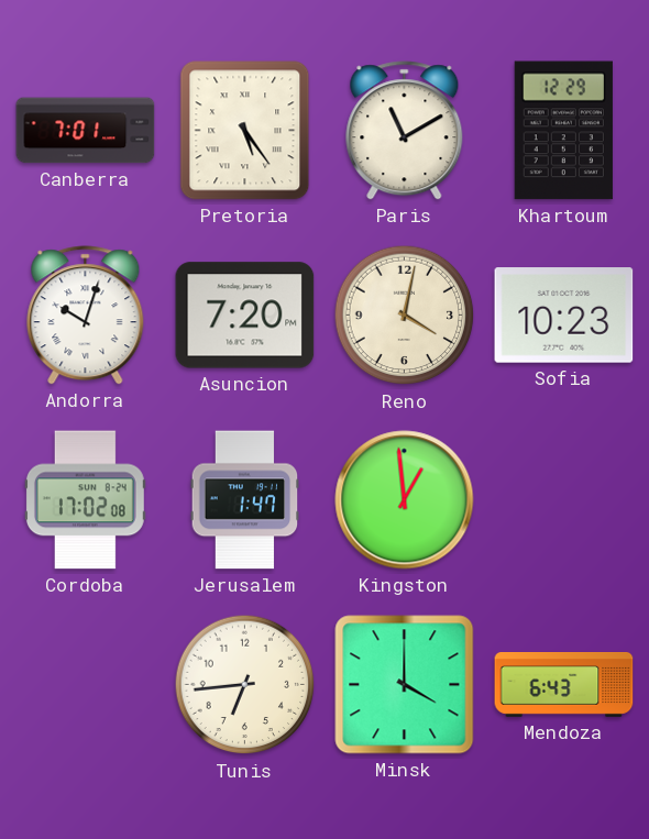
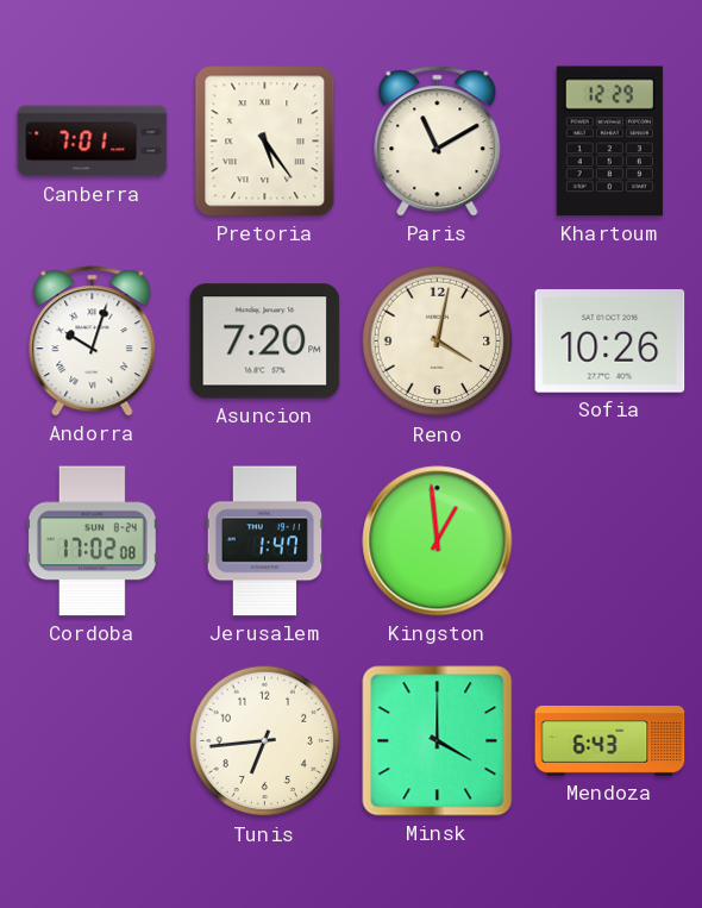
Sofia: 10:23 -> 10:26 (610, 342)
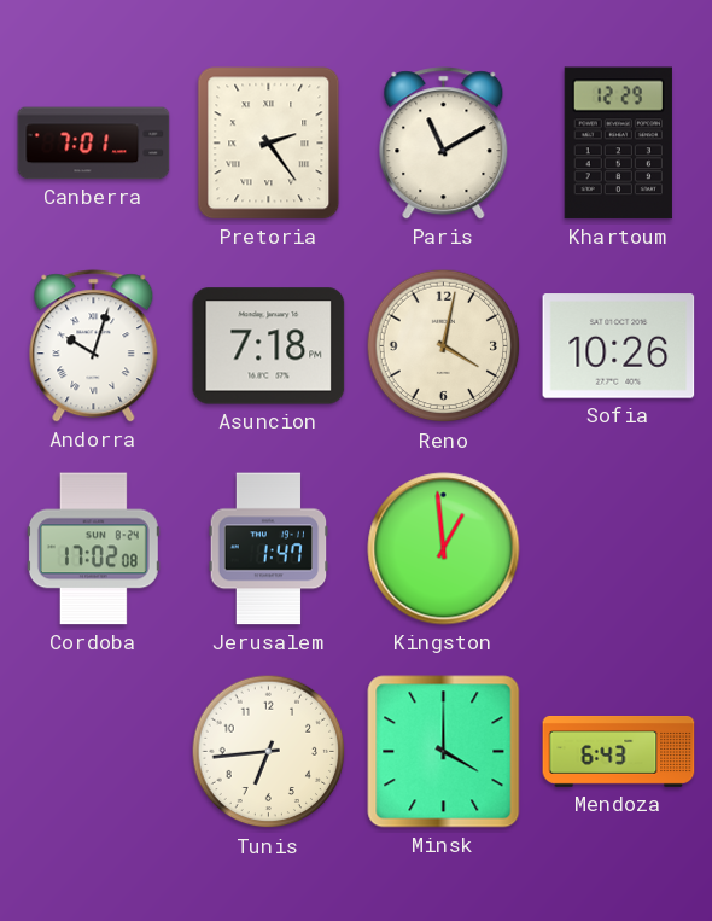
Pretoria: 5:24 -> 2:24 (269, 144)
Asuncion: 7:20 -> 7:18 (269, 346)
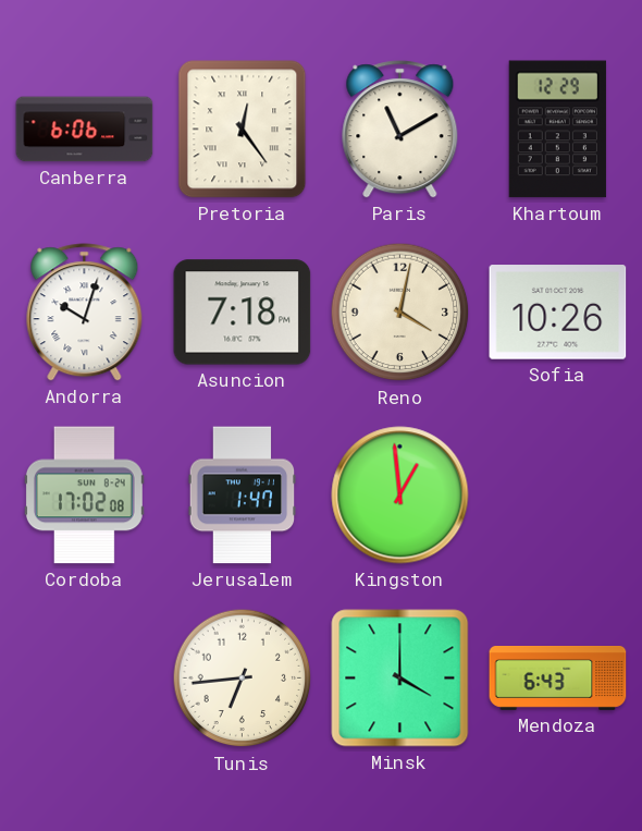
Canberra: 7:01 -> 6:06 (85, 130)
Pretoria: 2:24 -> 12:24 (243, 130)
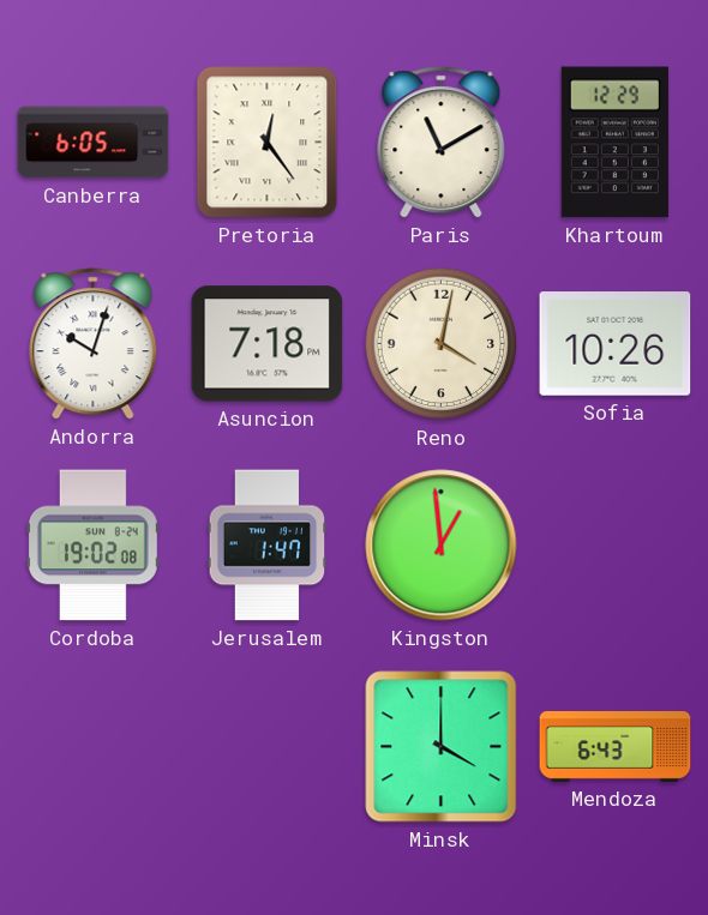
Canberra: 6:06 -> 6:05 (94, 143)
Cordoba: 17:02 -> 19:02 (92, 546)
Tunis: 6:44 -> none (243, 679)
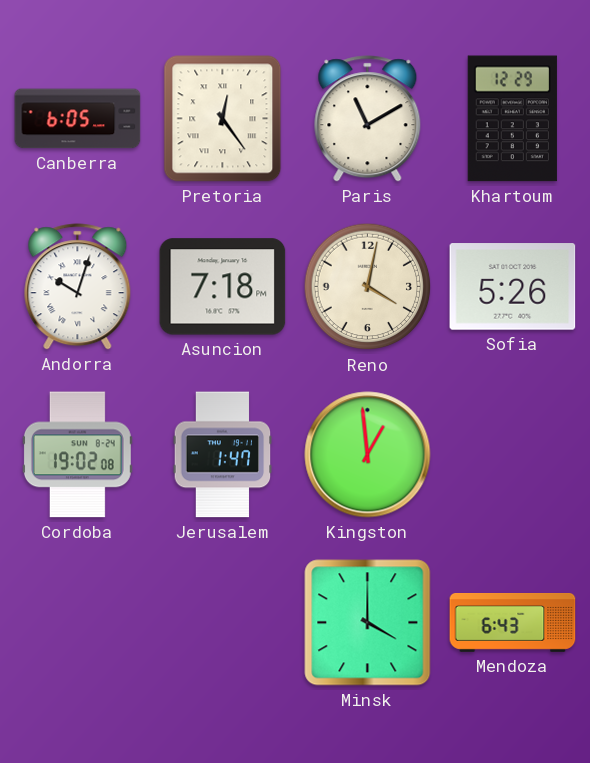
Sofia: 10:26 -> 5:26 (513, 287)
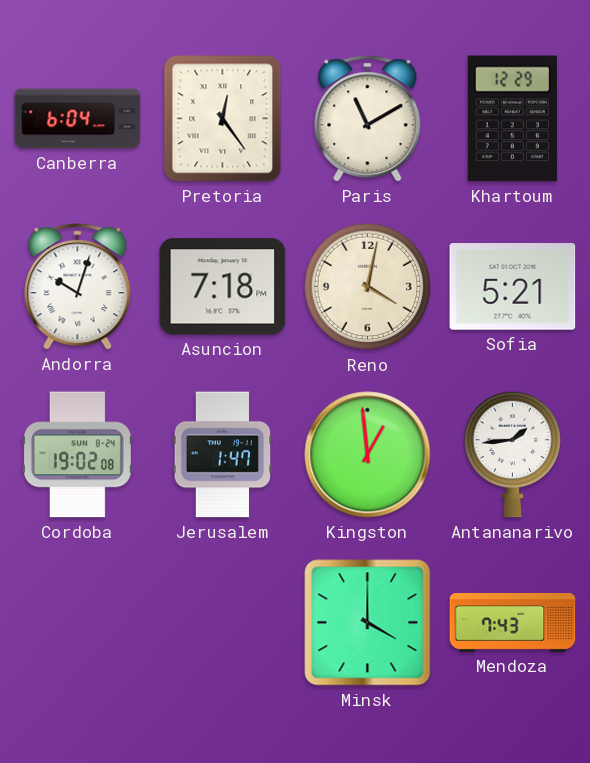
Canberra: 6:05 -> 6:04 (78, 119)
Sofia: 5:26 -> 5:21 (513, 287)
Antananarivo: none -> 1:44 (513, 454)
Mendoza: 6:43 -> 7:43 (513, 623)
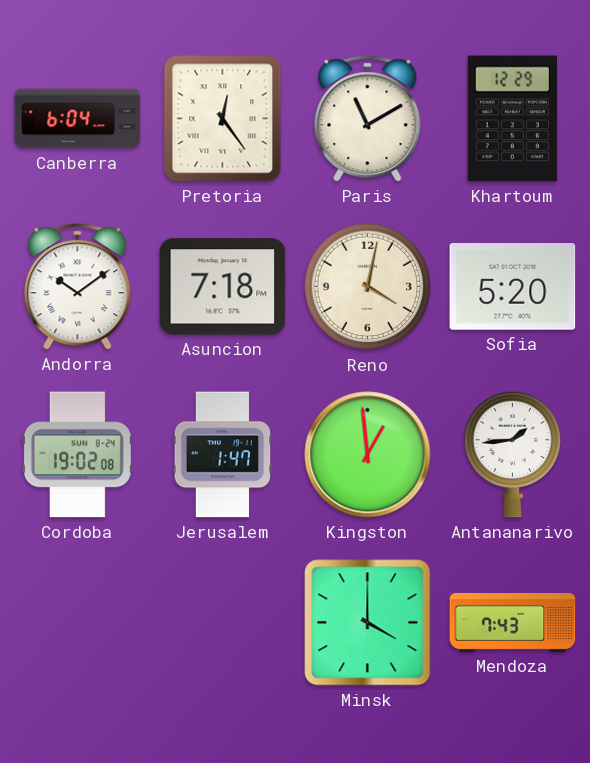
Andorra: 10:03 -> 10:09 (78, 287)
Sofia: 5:21 -> 5:20 (513, 287)
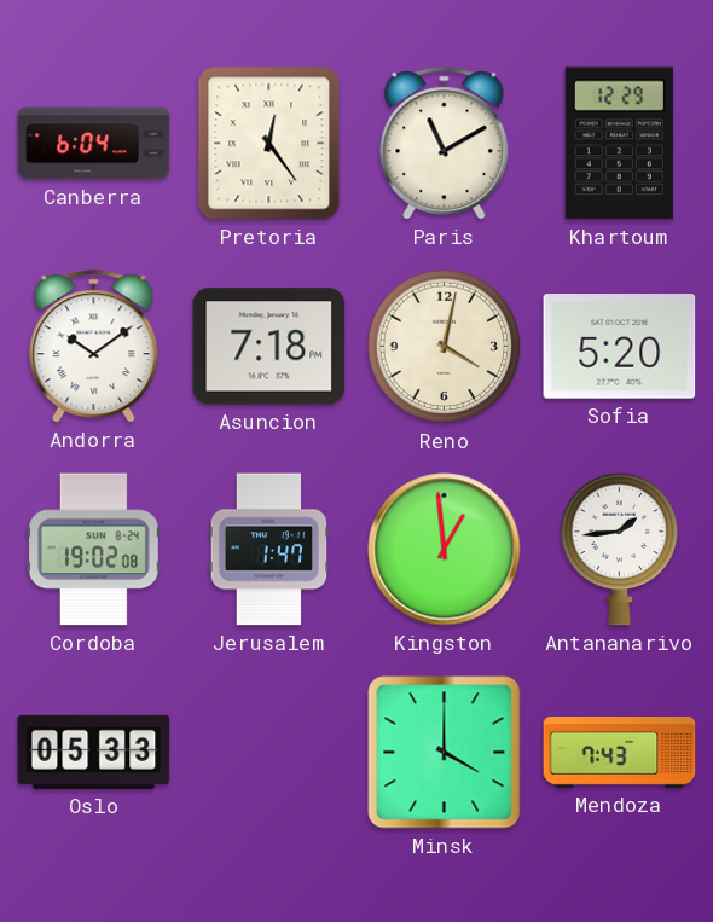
Oslo: none -> 05:33 (94, 752)
